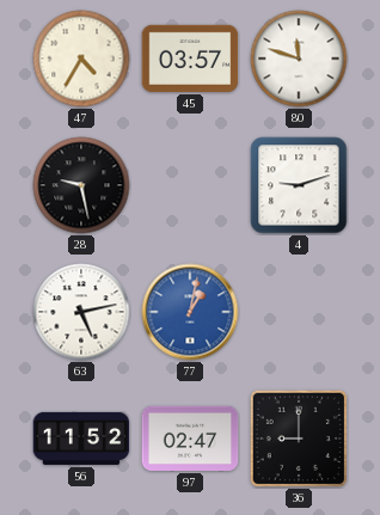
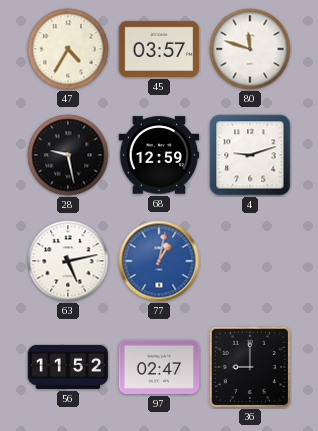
68: none -> 12:59 (159, 155)
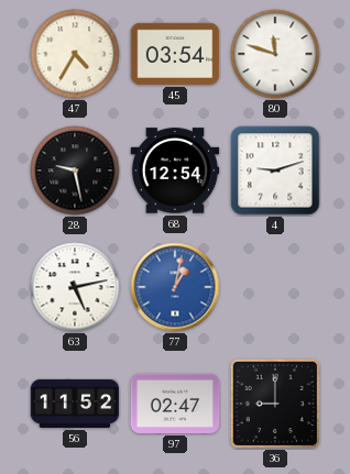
45: 03:57 -> 03:54 (175, 54)
68: 12:59 -> 12:54 (175, 170)
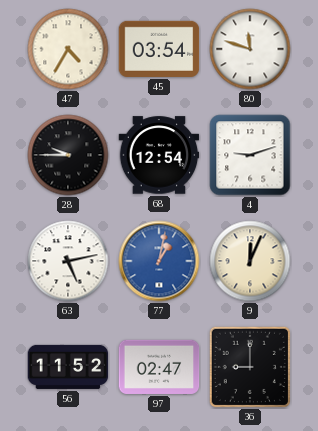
28: 9:28 -> 9:45 (68, 155)
9: none -> 12:04 (250, 261)
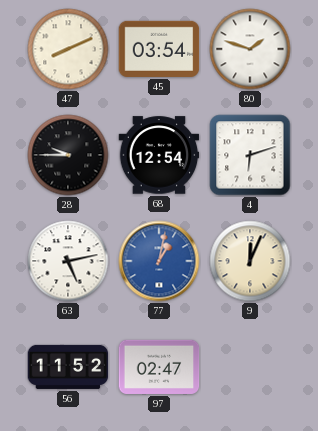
47: 4:35 -> 8:11 (68, 49)
80: 11:48 -> 1:48 (250, 49)
4: 9:12 -> 6:12 (250, 155)
36: 9:00 -> none (250, 367)
